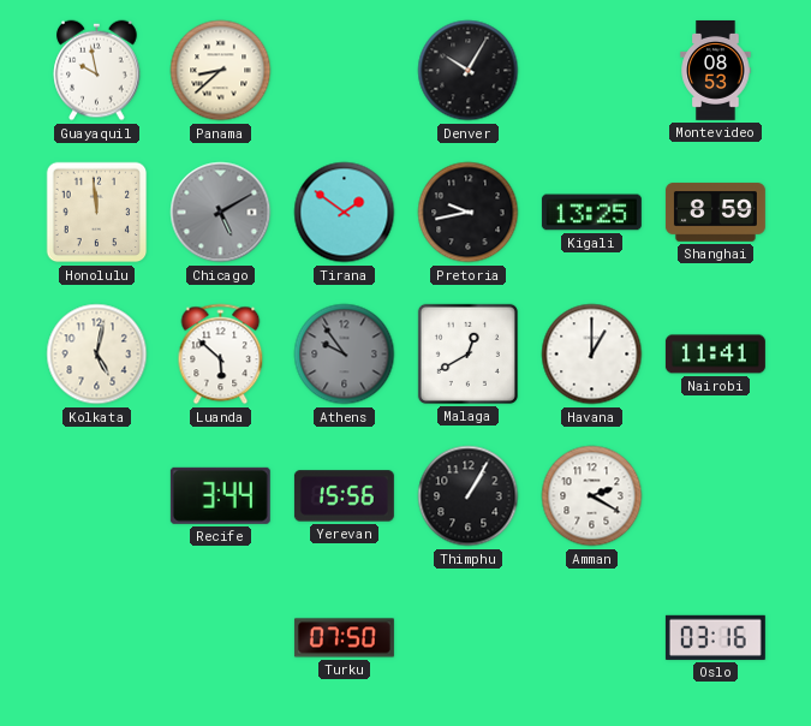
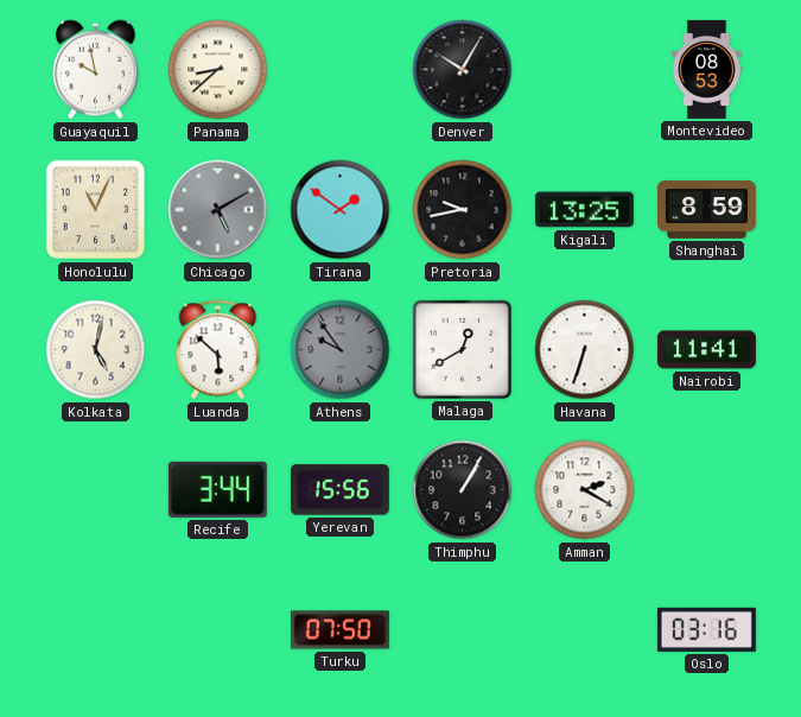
Honolulu: 11:59 -> 11:04 (96, 210)
Havana: 1:00 -> 6:33 (585, 350)
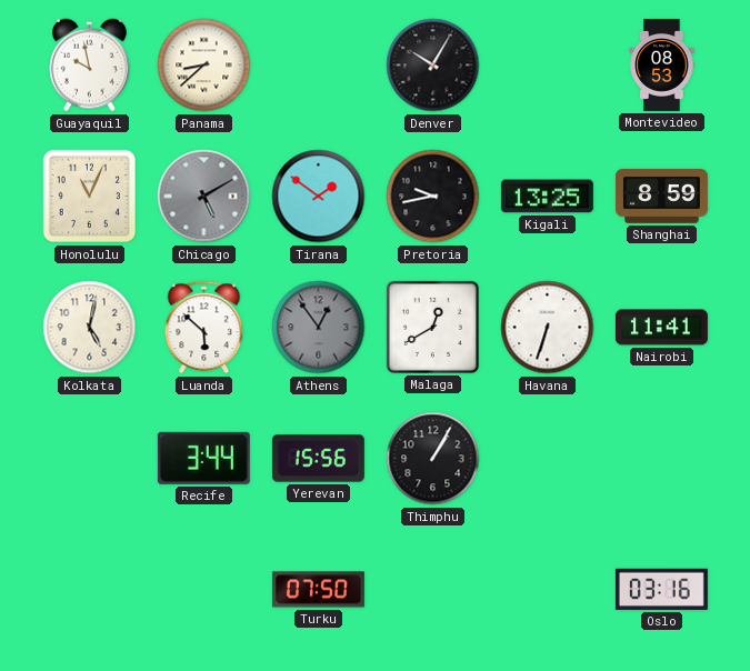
Athens: 9:54 -> 12:54 (319, 328)
Amman: 2:20 -> none (585, 490)
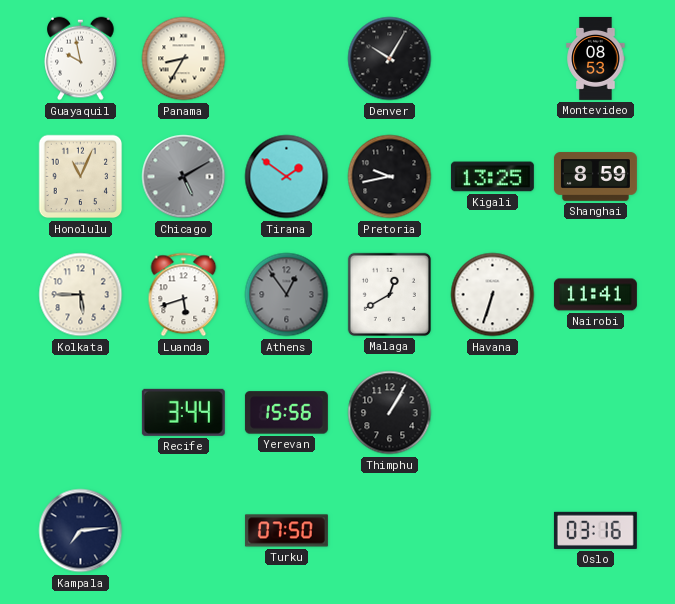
Panama: 8:38 -> 8:35 (184, 59)
Kolkata: 5:02 -> 5:45 (81, 295)
Luanda: 5:52 -> 5:42 (184, 295)
Kampala: none -> 7:14 (81, 531)
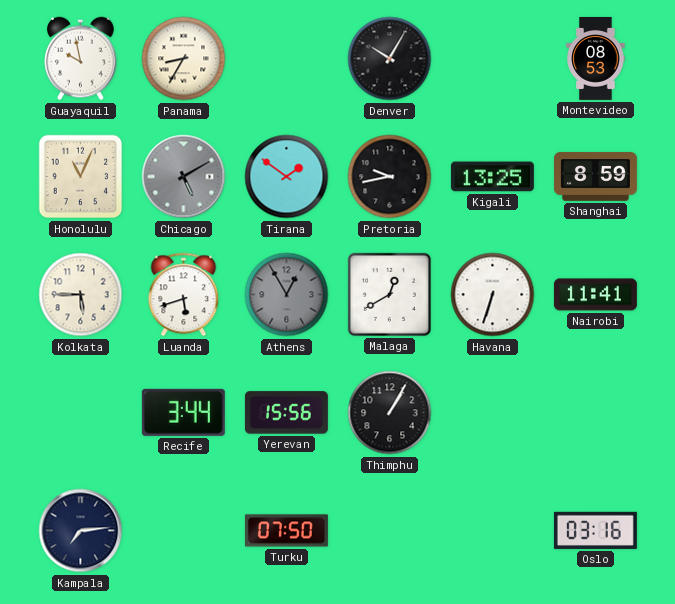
Athens: 12:54 -> 12:55 (287, 295)
